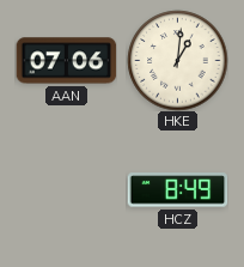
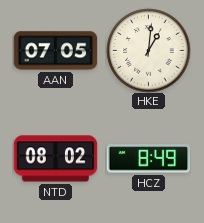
AAN: 07:06 -> 07:05 (55, 51)
NTD: none -> 08:02 (55, 159)
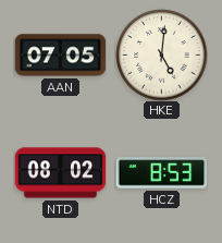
HKE: 1:01 -> 5:01 (161, 54)
HCZ: 8:49 -> 8:53 (161, 173)
